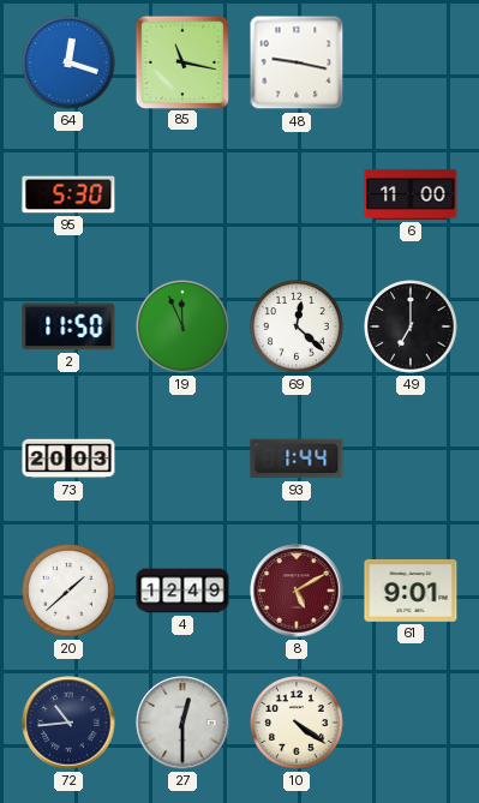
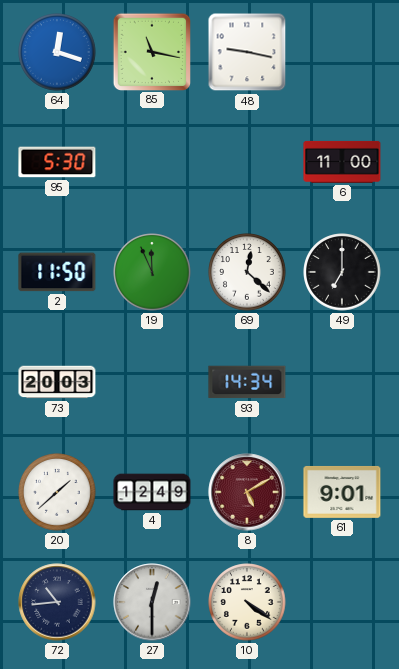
93: 1:44 -> 14:34 (247, 382)
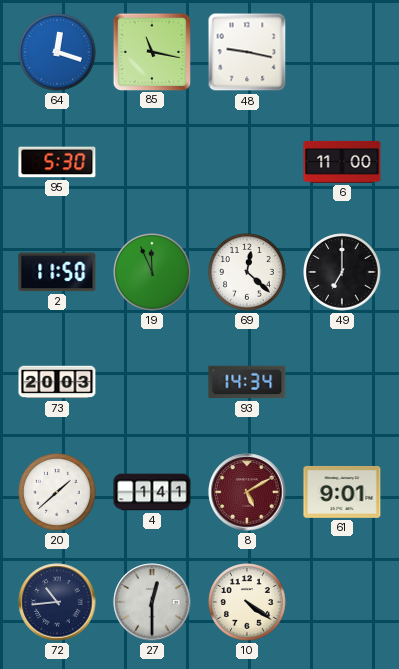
4: 12:49 -> 1:41 (152, 492)
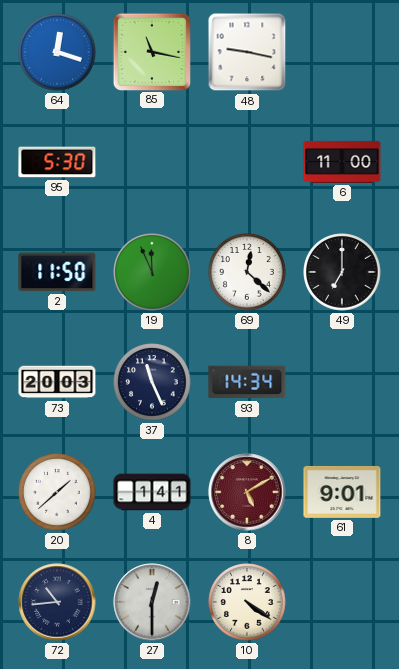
37: none -> 11:26 (152, 382)
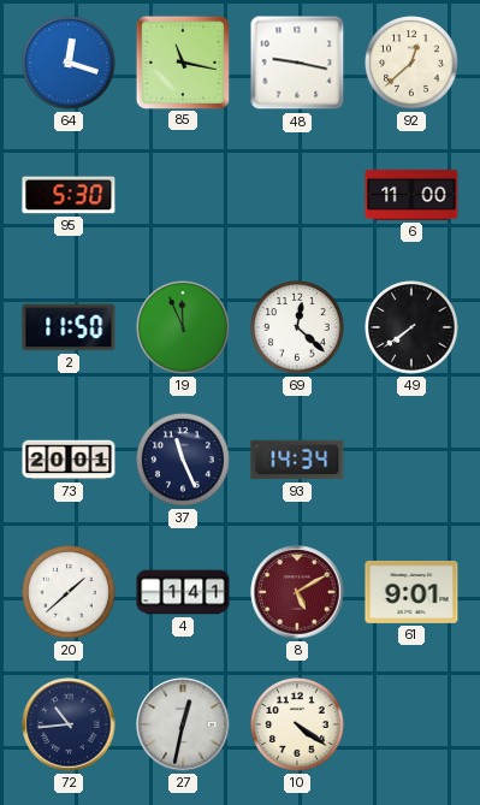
92: none -> 12:38 (411, 63)
49: 7:00 -> 7:39 (411, 327)
73: 20:03 -> 20:01 (69, 460)
27: 12:30 -> 12:32 (183, 724)
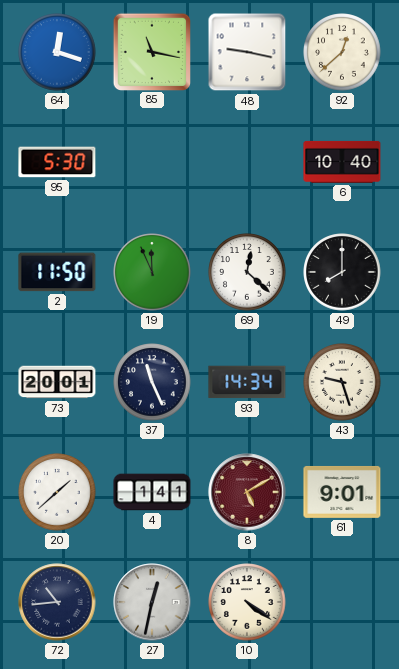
6: 11:00 -> 10:40 (342, 162)
49: 7:39 -> 8:00 (342, 272)
43: none -> 9:27 (342, 382)
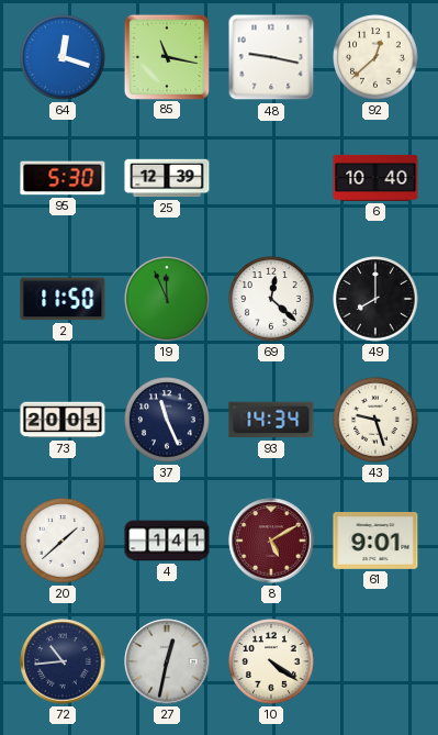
25: none -> 12:39 (167, 178)
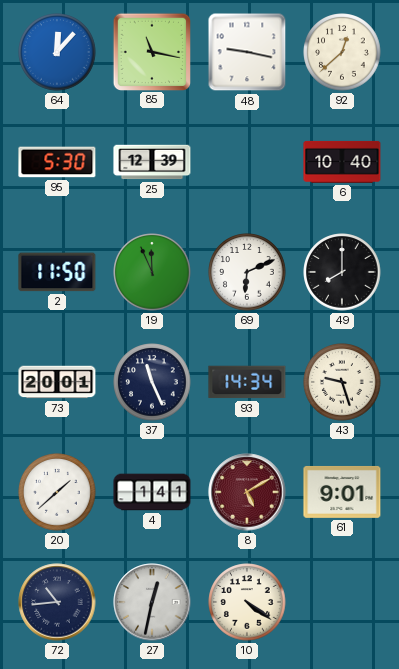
64: 12:18 -> 12:07 (57, 52)
69: 12:22 -> 6:11 (247, 272)
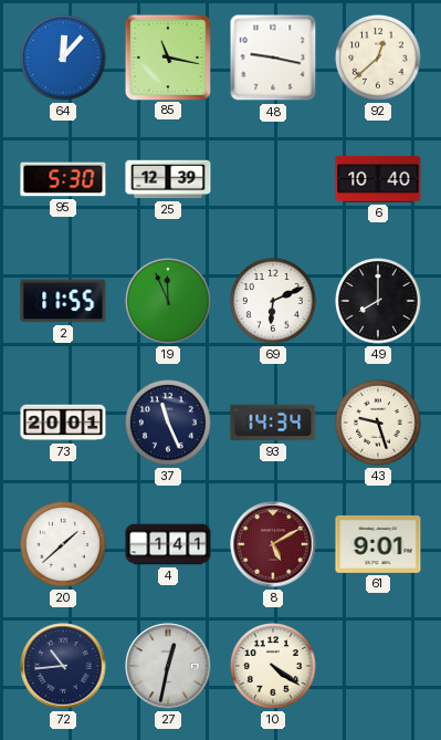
2: 11:50 -> 11:55 (63, 301)
